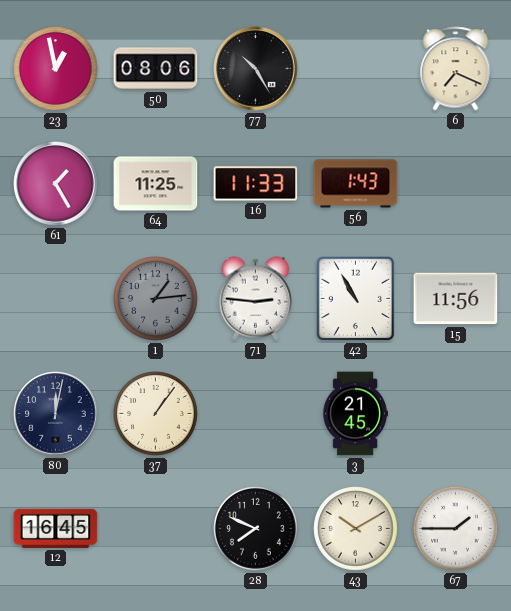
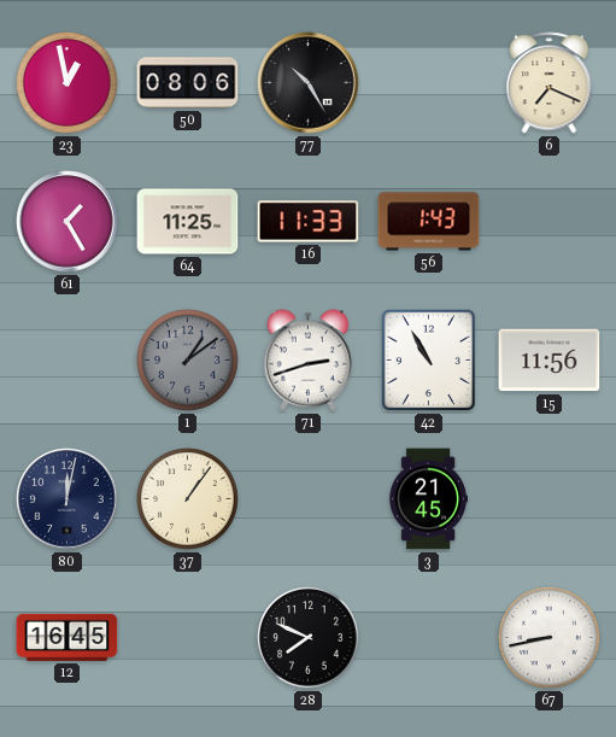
1: 1:14 -> 1:09 (188, 361)
71: 2:46 -> 2:42 (309, 361)
43: 10:10 -> none (356, 529)
67: 1:45 -> 8:43 (550, 638)
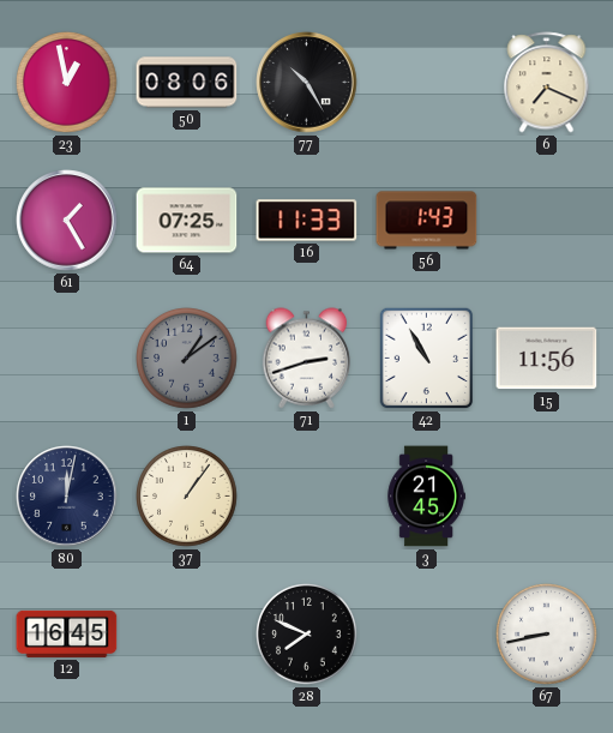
64: 11:25 -> 07:25 (187, 221)
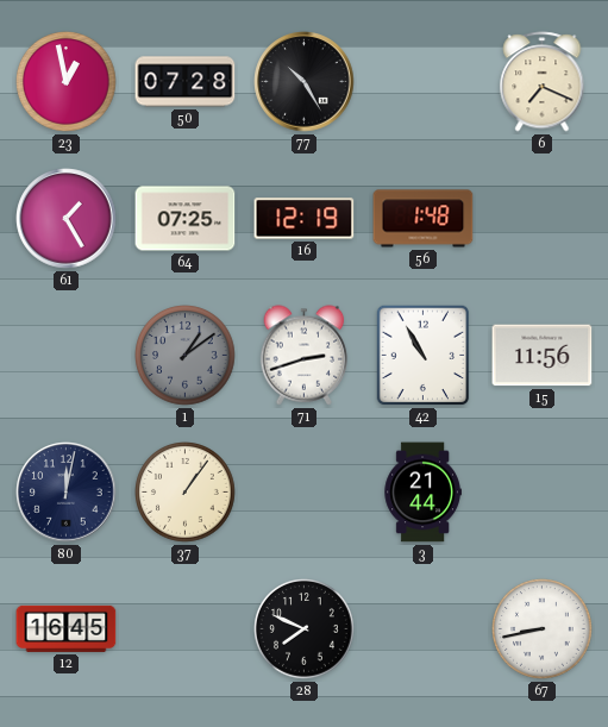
50: 08:06 -> 07:28 (186, 82)
16: 11:33 -> 12:19 (305, 219)
56: 1:43 -> 1:48 (424, 219)
3: 21:45 -> 21:44 (422, 493)
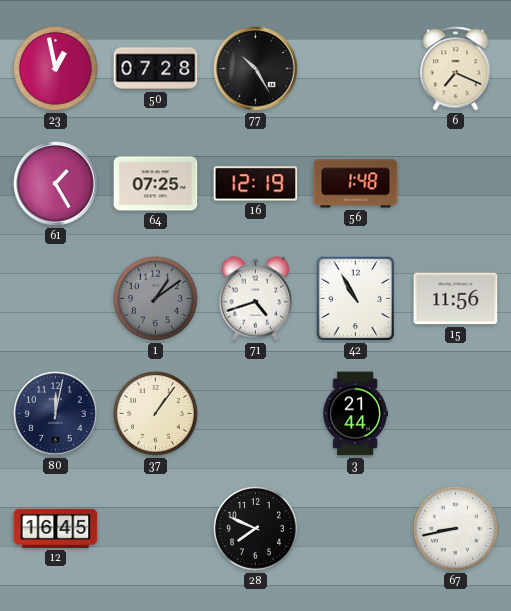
71: 2:42 -> 4:42 (256, 299)
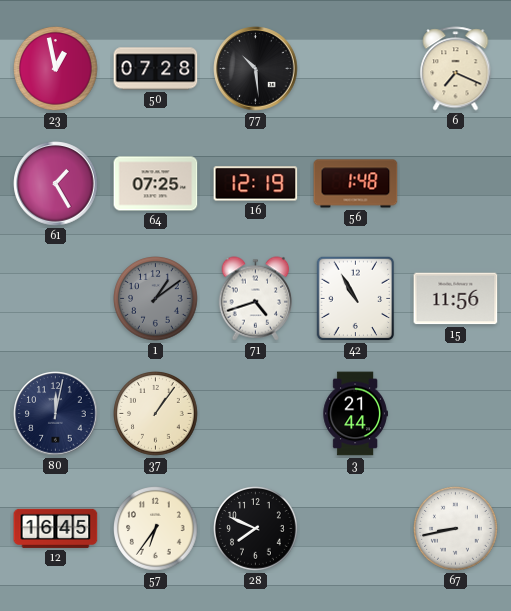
77: 10:25 -> 10:29 (256, 69)
57: none -> 6:36 (156, 529)
